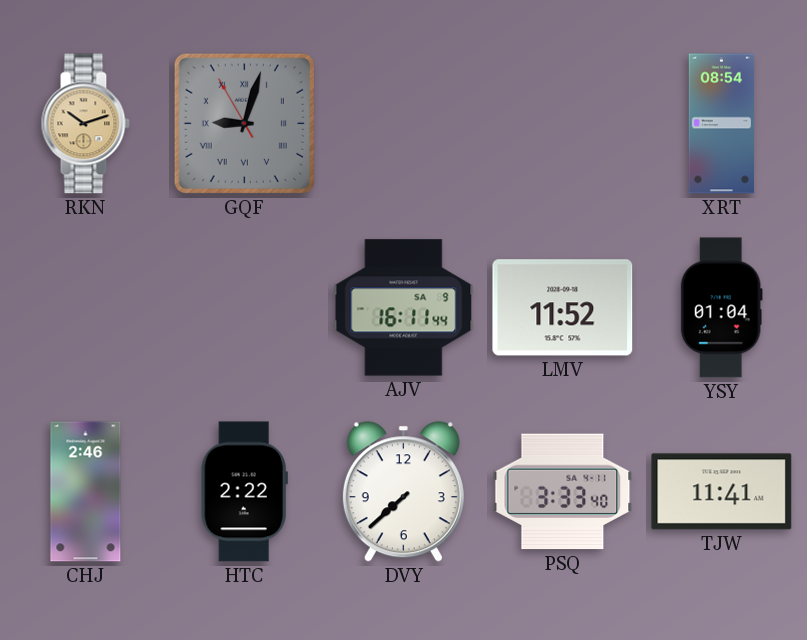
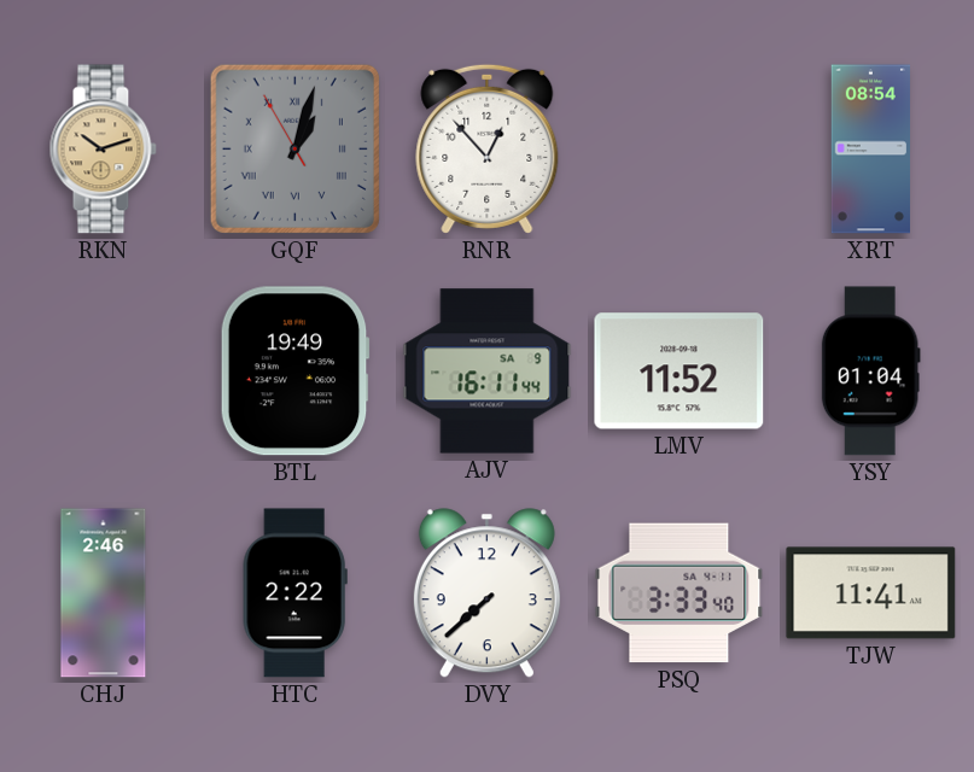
GQF: 9:02 -> 1:02 (294, 148)
RNR: none -> 12:53 (488, 148)
BTL: none -> 19:49 (294, 372)
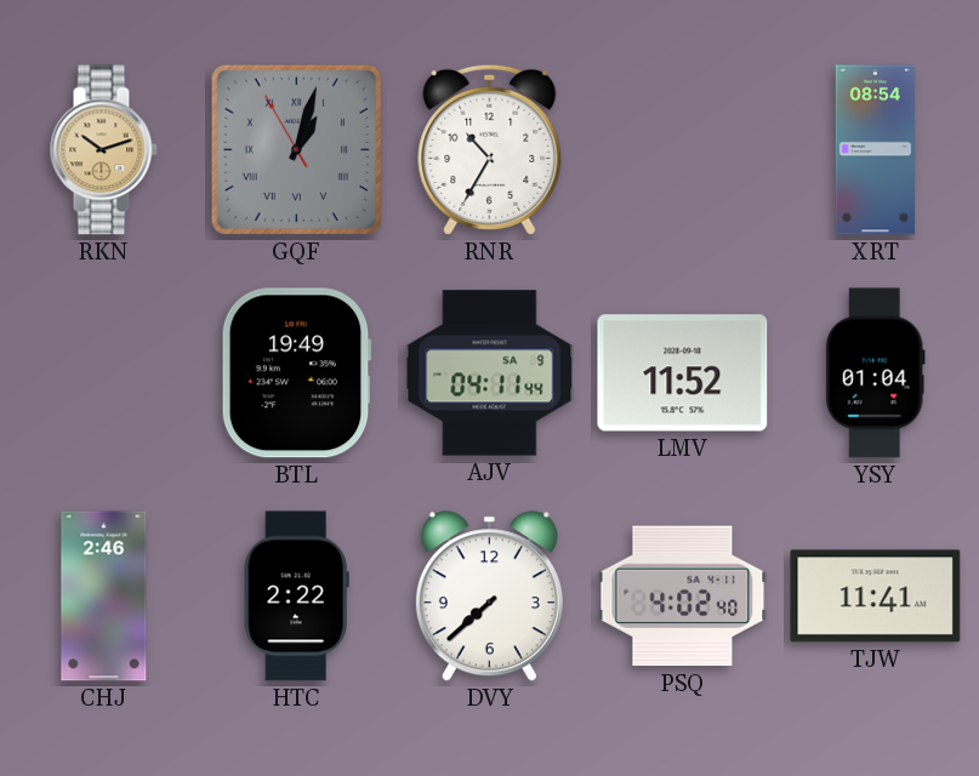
RNR: 12:53 -> 10:35 (490, 149)
AJV: 16:11 -> 04:11 (490, 373)
PSQ: 3:33 -> 4:02 (683, 597)
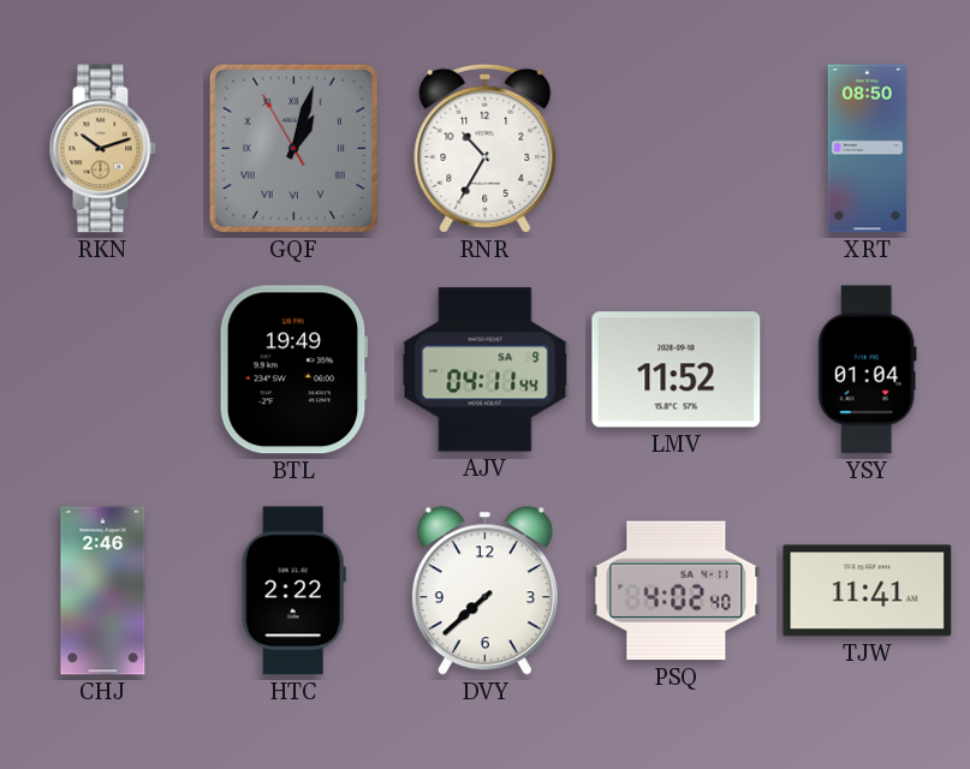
XRT: 08:54 -> 08:50 (867, 149)
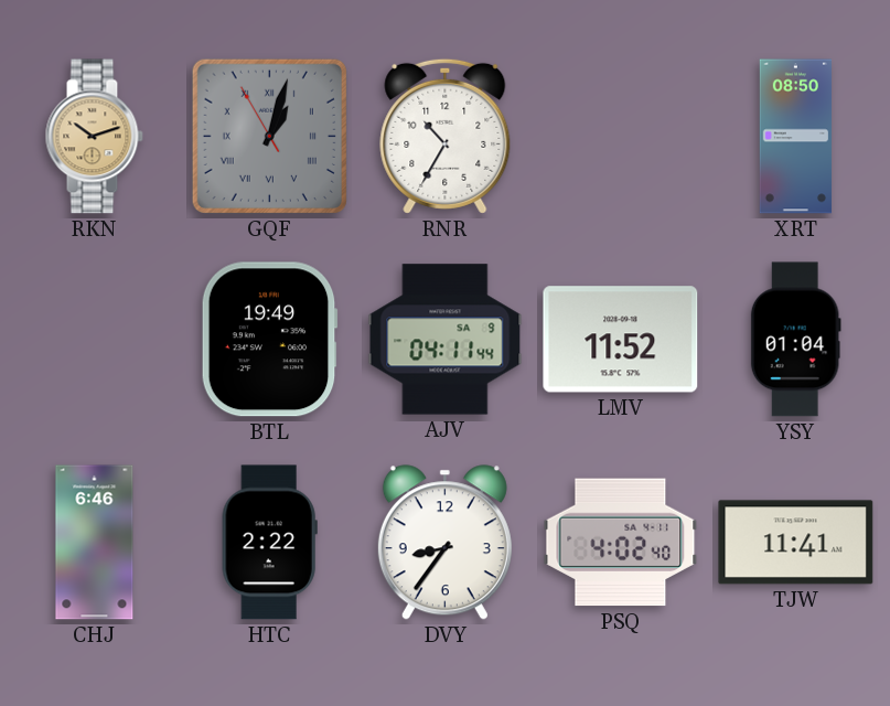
CHJ: 2:46 -> 6:46 (95, 543)
DVY: 7:38 -> 8:36 (444, 543)
